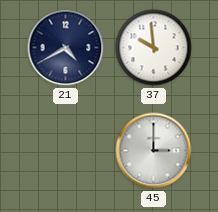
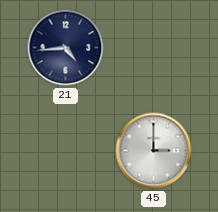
21: 4:40 -> 4:44 (66, 48)
37: 9:59 -> none (154, 48)
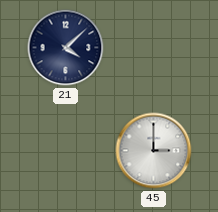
21: 4:44 -> 4:08 (66, 48)
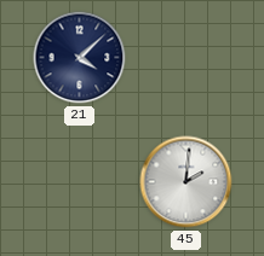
45: 3:00 -> 2:01 (186, 182)
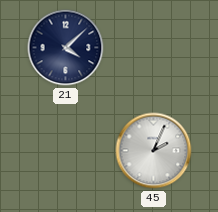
45: 2:01 -> 2:04 (154, 151)
